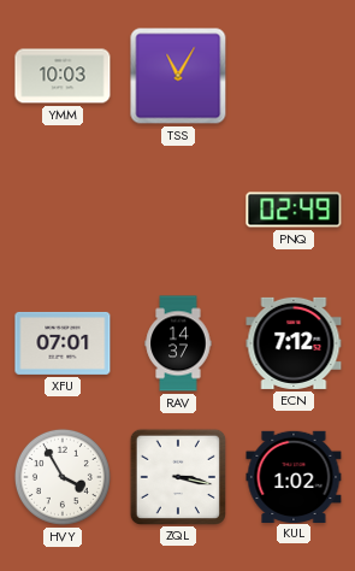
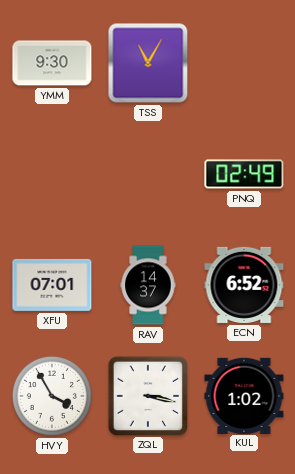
YMM: 10:03 -> 9:30 (52, 63)
ECN: 7:12 -> 6:52 (244, 285)
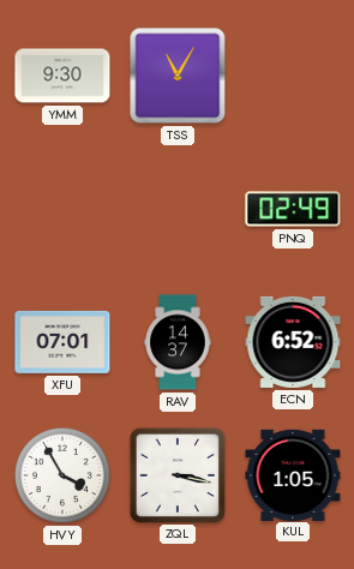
KUL: 1:02 -> 1:05 (293, 474)
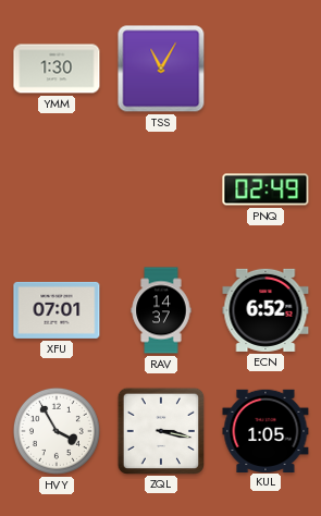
YMM: 9:30 -> 1:30 (57, 69)
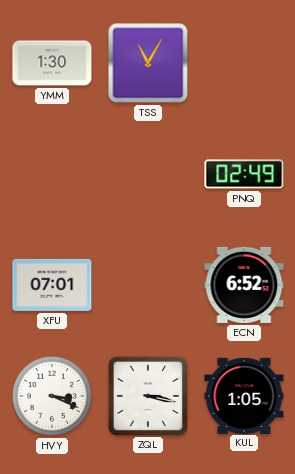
RAV: 14:37 -> none (161, 310)
HVY: 3:55 -> 3:19 (52, 396)
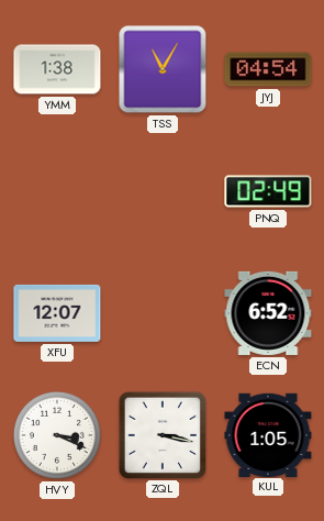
YMM: 1:30 -> 1:38 (57, 69)
JYJ: none -> 04:54 (268, 69)
XFU: 07:01 -> 12:07 (57, 313)
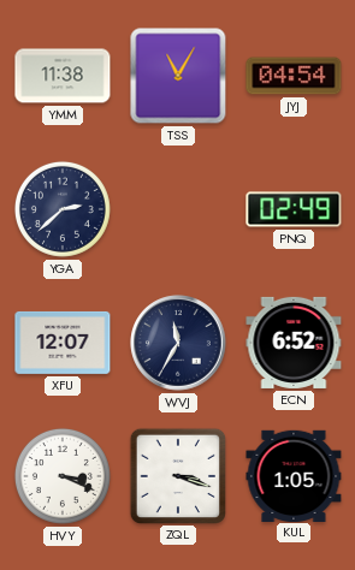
YMM: 1:38 -> 11:38 (63, 76)
YGA: none -> 2:38 (63, 209)
WVJ: none -> 11:35 (178, 343)
ZQL: 3:17 -> 3:18 (177, 475)
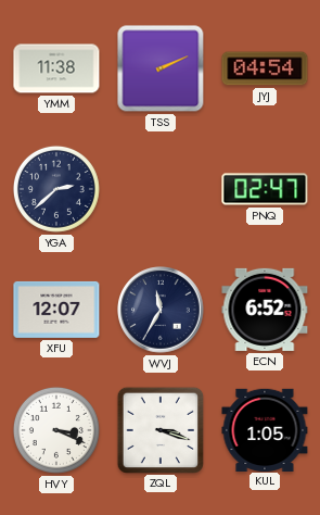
TSS: 11:05 -> 2:11 (161, 68)
PNQ: 02:49 -> 02:47 (265, 189)
